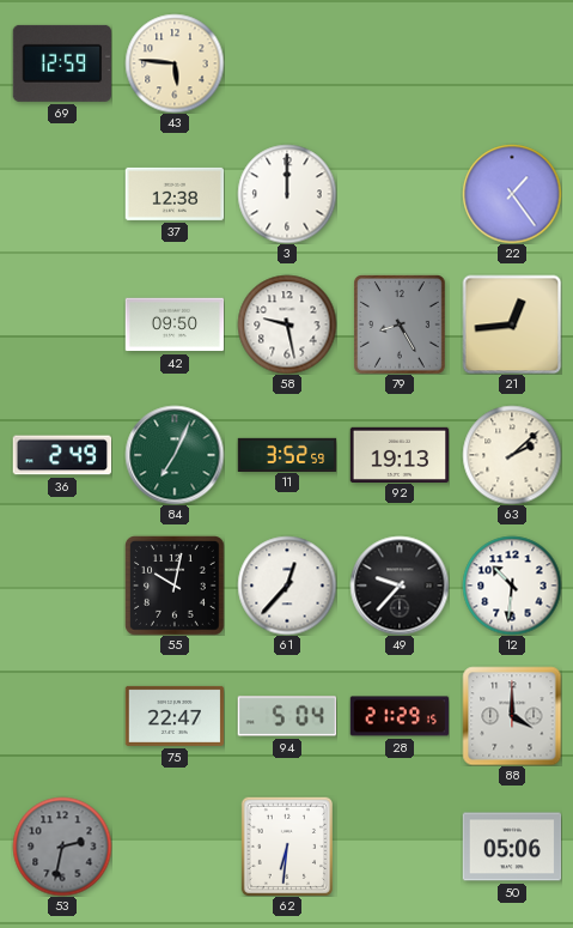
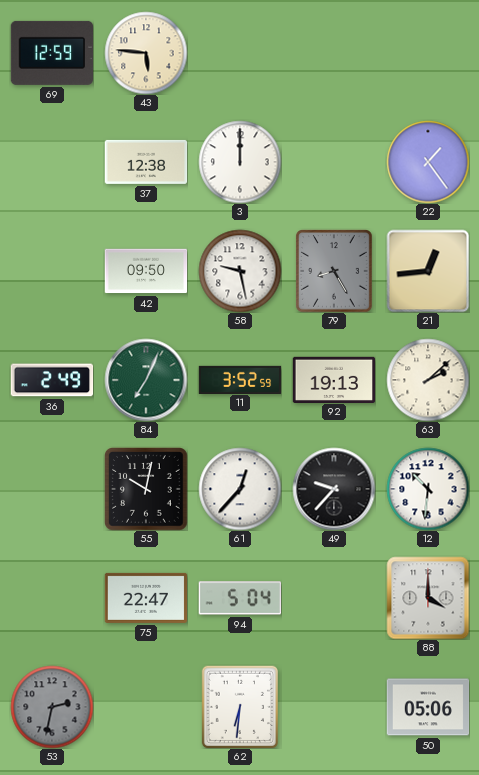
28: 21:29 -> none (400, 716)
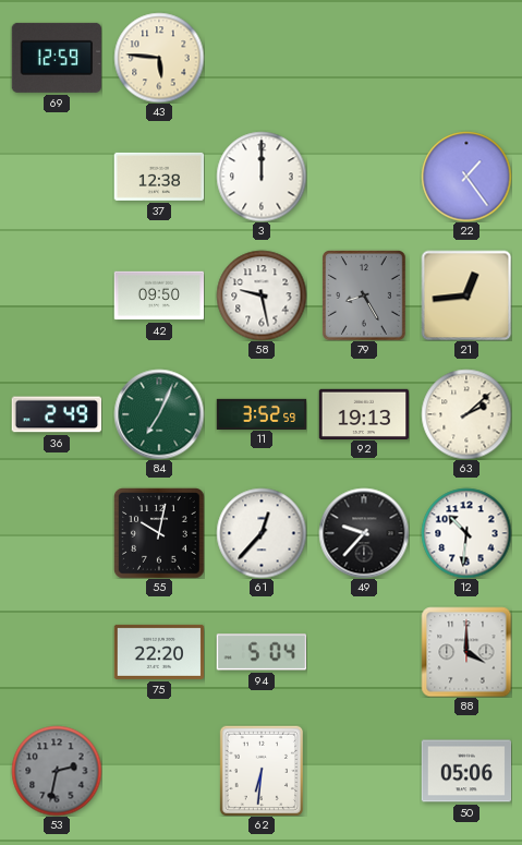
75: 22:47 -> 22:20 (159, 652)
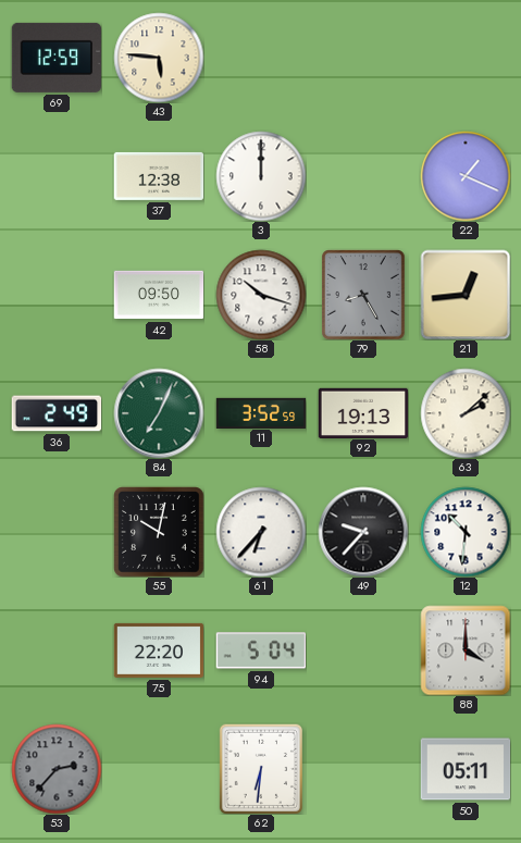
22: 1:24 -> 1:19 (466, 176)
58: 9:28 -> 10:18 (261, 295)
61: 12:37 -> 6:37 (261, 532)
53: 2:32 -> 2:37 (57, 769)
50: 05:06 -> 05:11 (466, 769)
